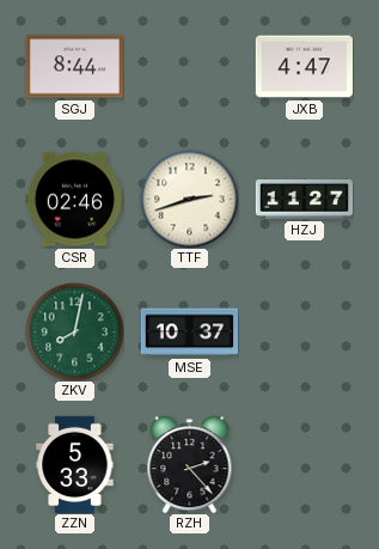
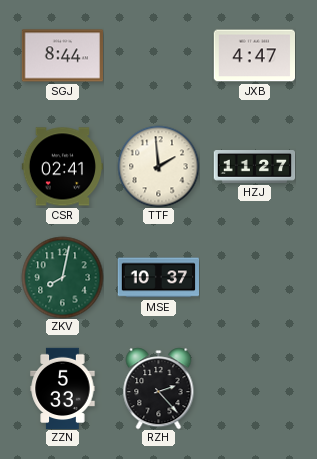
CSR: 02:46 -> 02:41 (62, 167)
TTF: 2:42 -> 1:59 (158, 166)
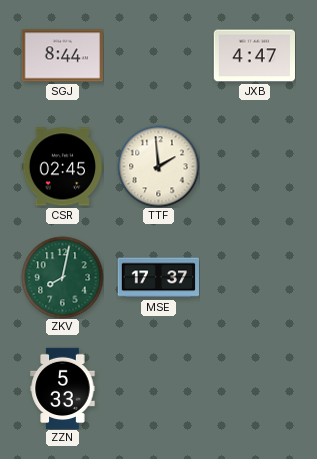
CSR: 02:41 -> 02:45 (62, 167)
HZJ: 11:27 -> none (254, 167)
MSE: 10:37 -> 17:37 (158, 278)
RZH: 2:23 -> none (159, 388)
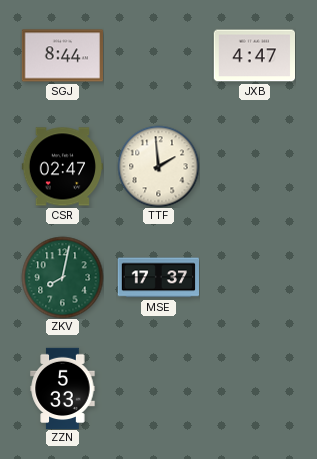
CSR: 02:45 -> 02:47 (62, 167)
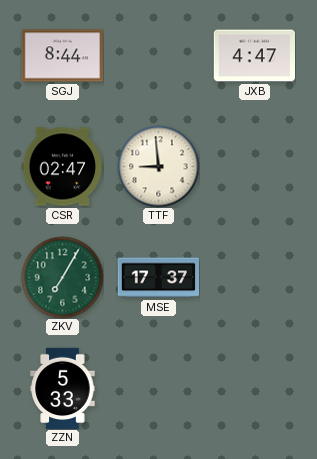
TTF: 1:59 -> 8:59 (158, 166)
ZKV: 8:02 -> 7:05 (62, 277)
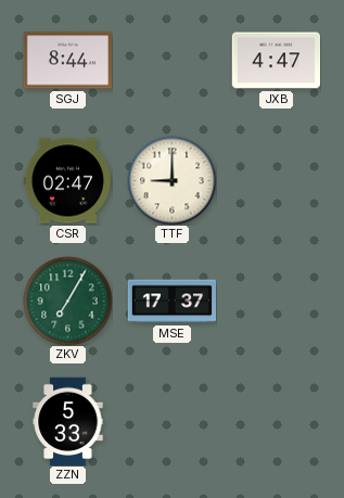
TTF: 8:59 -> 9:00 (171, 180)
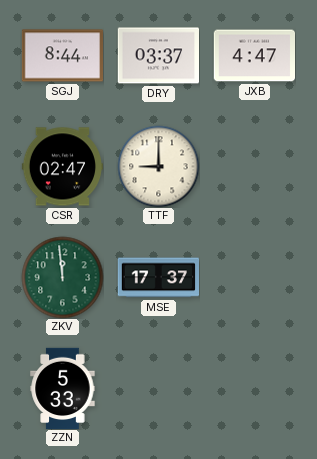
DRY: none -> 03:37 (158, 56)
ZKV: 7:05 -> 11:59 (62, 277)
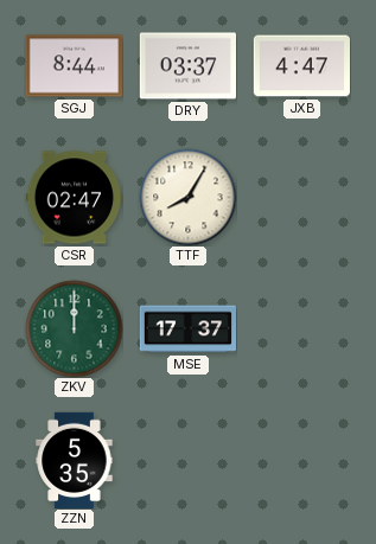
TTF: 9:00 -> 8:05 (187, 197)
ZKV: 11:59 -> 12:00 (74, 328)
ZZN: 5:33 -> 5:35 (75, 460)
